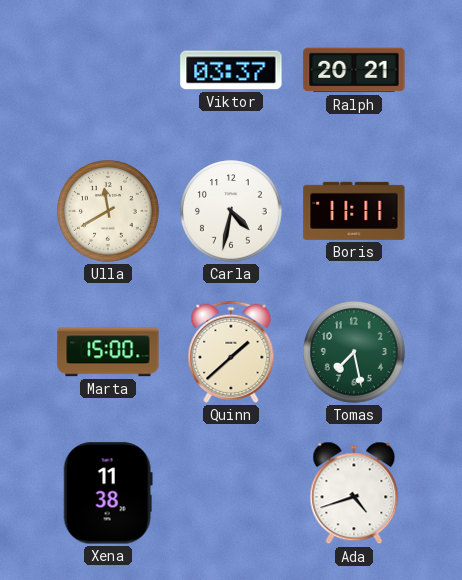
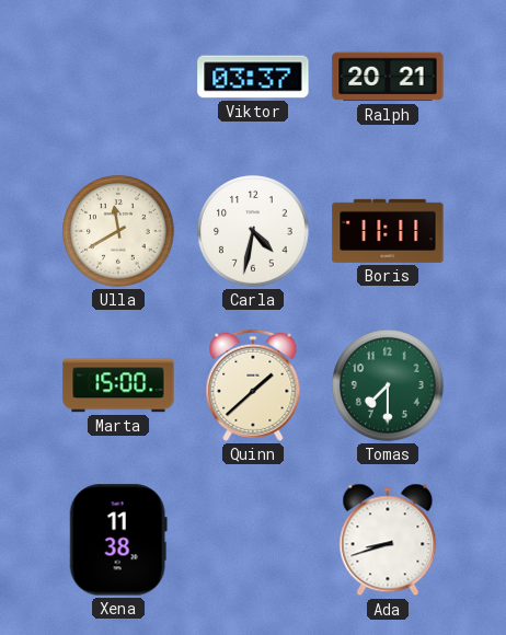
Tomas: 7:28 -> 7:30 (388, 385)
Ada: 4:42 -> 8:42 (388, 540)
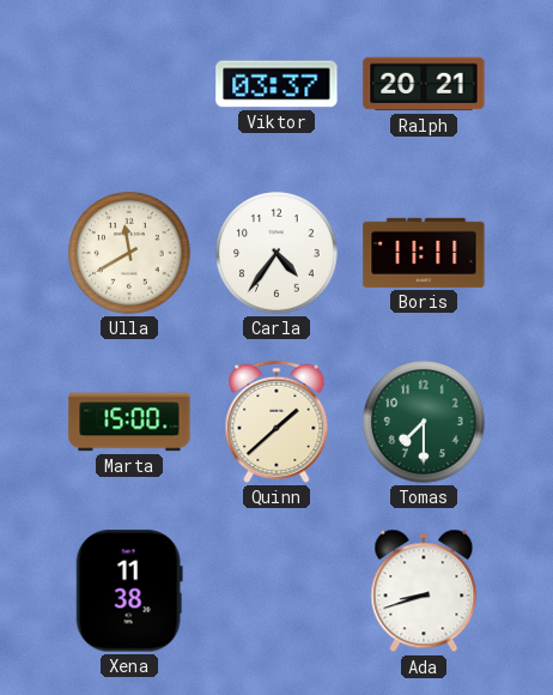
Carla: 4:32 -> 4:36 (276, 253)
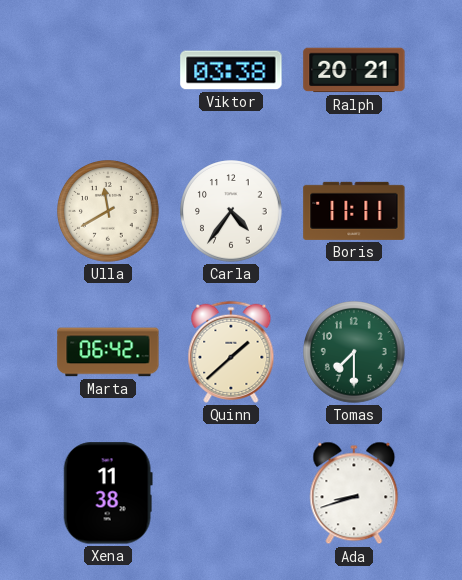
Viktor: 03:37 -> 03:38 (231, 70)
Marta: 15:00 -> 06:42 (108, 352)
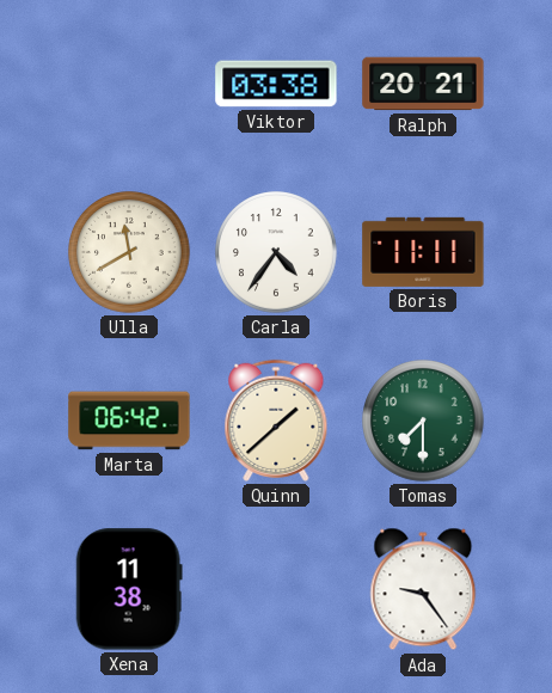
Ada: 8:42 -> 9:24 (423, 589)
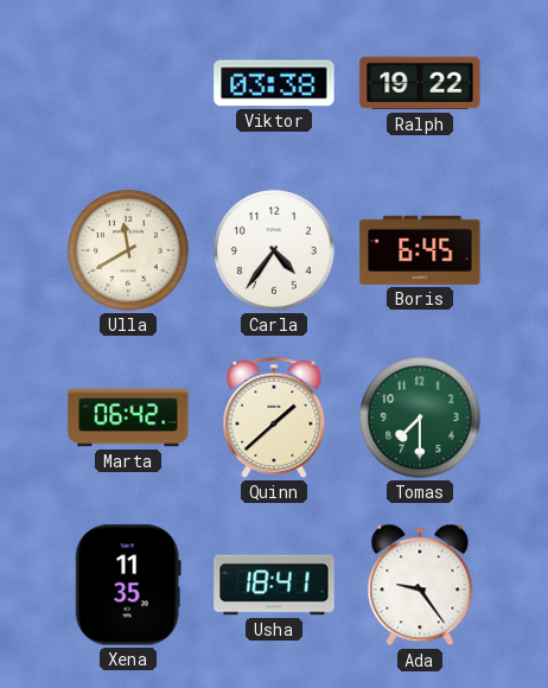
Ralph: 20:21 -> 19:22 (420, 83)
Boris: 11:11 -> 6:45 (420, 250)
Xena: 11:38 -> 11:35 (128, 585)
Usha: none -> 18:41 (274, 585)
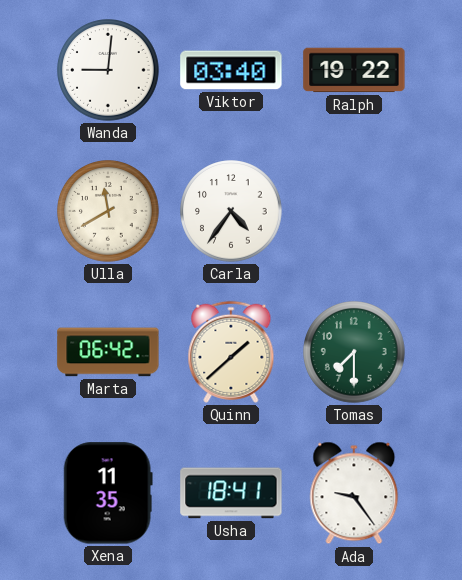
Wanda: none -> 9:01 (108, 70)
Viktor: 03:38 -> 03:40 (231, 70)
Boris: 6:45 -> none (420, 250)
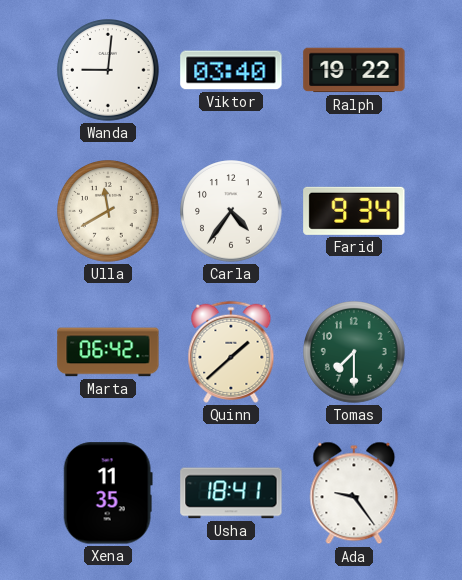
Farid: none -> 9:34 (354, 211)
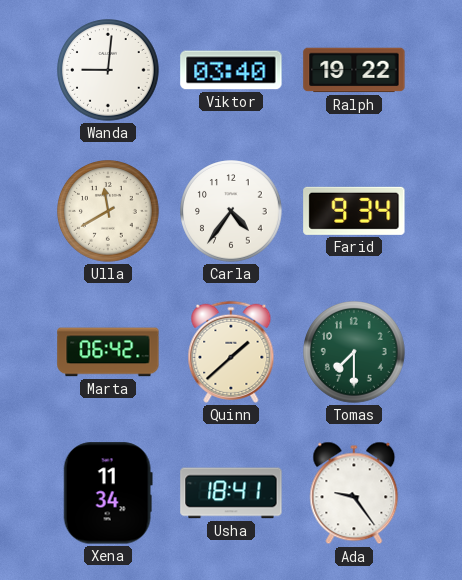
Xena: 11:35 -> 11:34 (108, 493)
